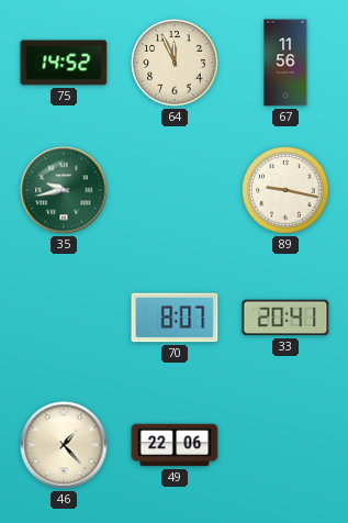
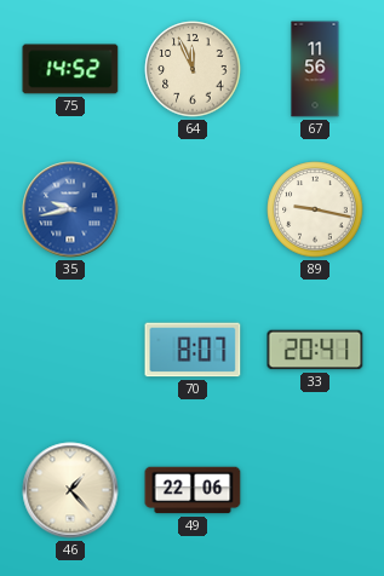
35 dial: green -> blue (70, 209)
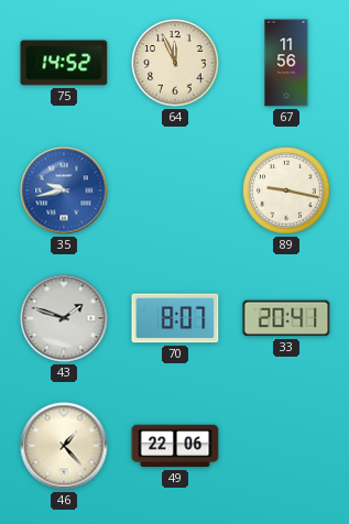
43: none -> 1:48 (64, 318)
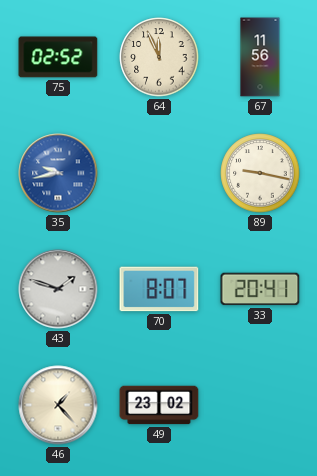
75: 14:52 -> 02:52 (58, 57)
49: 22:06 -> 23:02 (159, 405)
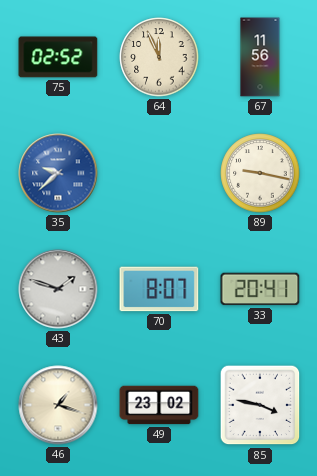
35: 9:43 -> 9:38 (58, 173)
46: 1:23 -> 1:18 (58, 405)
85: none -> 3:47 (260, 405)
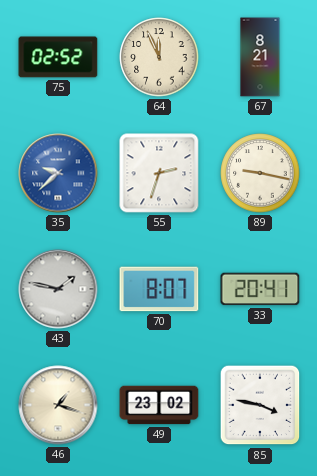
67: 11:56 -> 8:21 (260, 57)
55: none -> 2:33 (159, 173)
43: 1:48 -> 1:47 (58, 289)
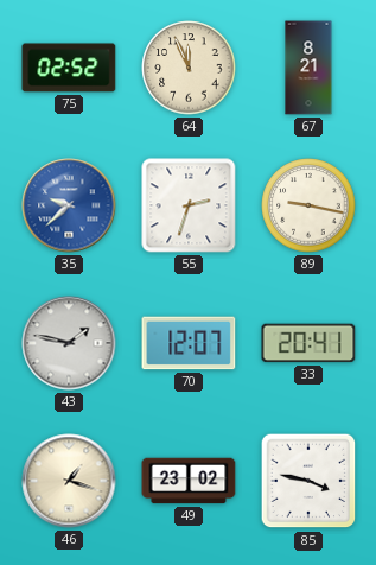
70: 8:07 -> 12:07 (189, 343)
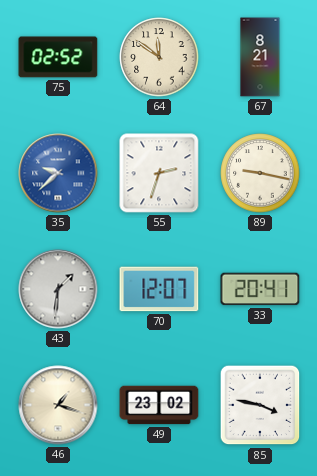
64: 11:56 -> 11:51 (159, 57)
43: 1:47 -> 1:31 (58, 289)
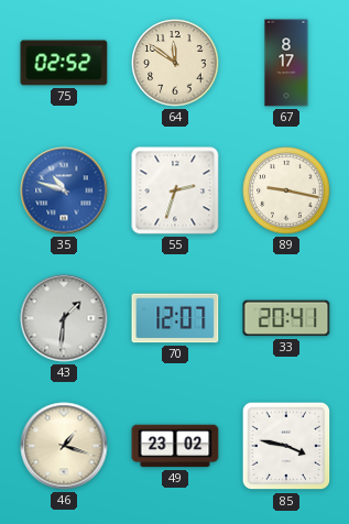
67: 8:21 -> 8:17 (286, 63)
35: 9:38 -> 10:48 (64, 190)
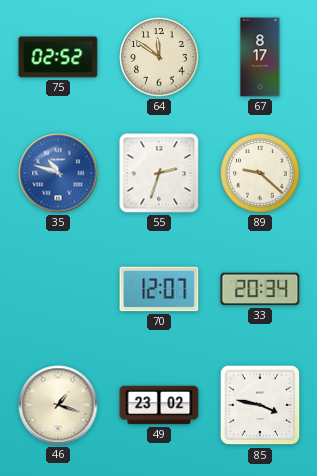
89: 9:17 -> 9:22 (260, 173)
43: 1:31 -> none (64, 318)
33: 20:41 -> 20:34 (260, 289)
